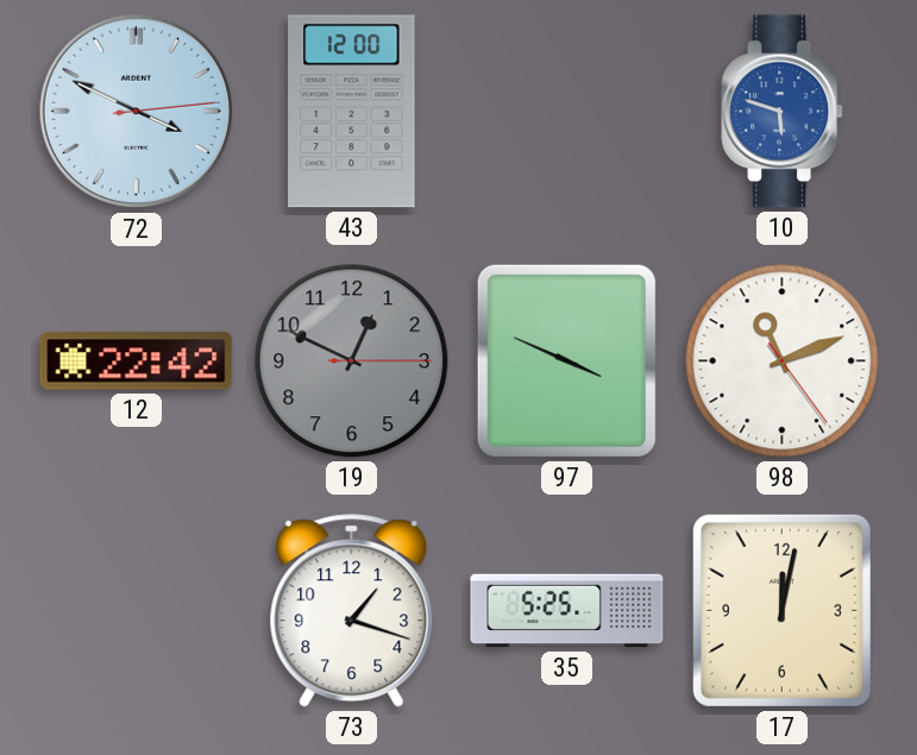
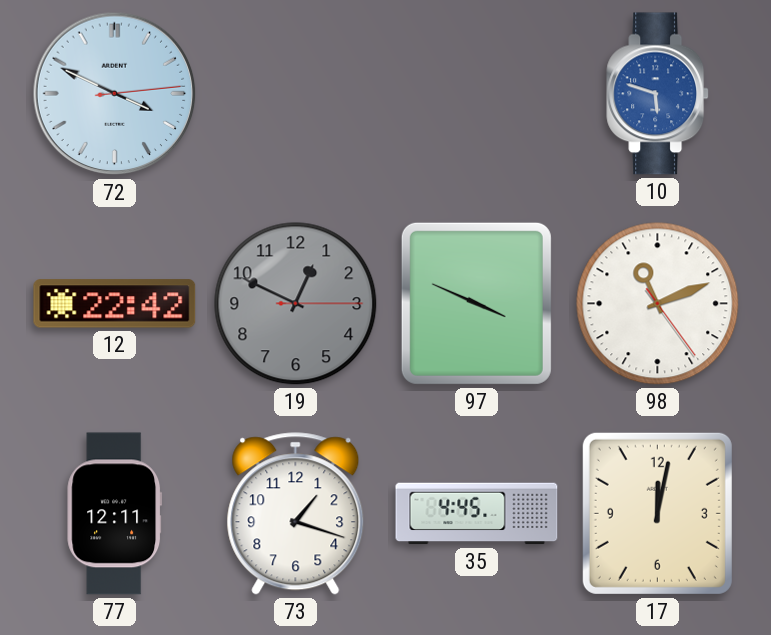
43: 12:00 -> none (352, 112)
77: none -> 12:11 (115, 514)
35: 5:25 -> 4:45 (477, 514)
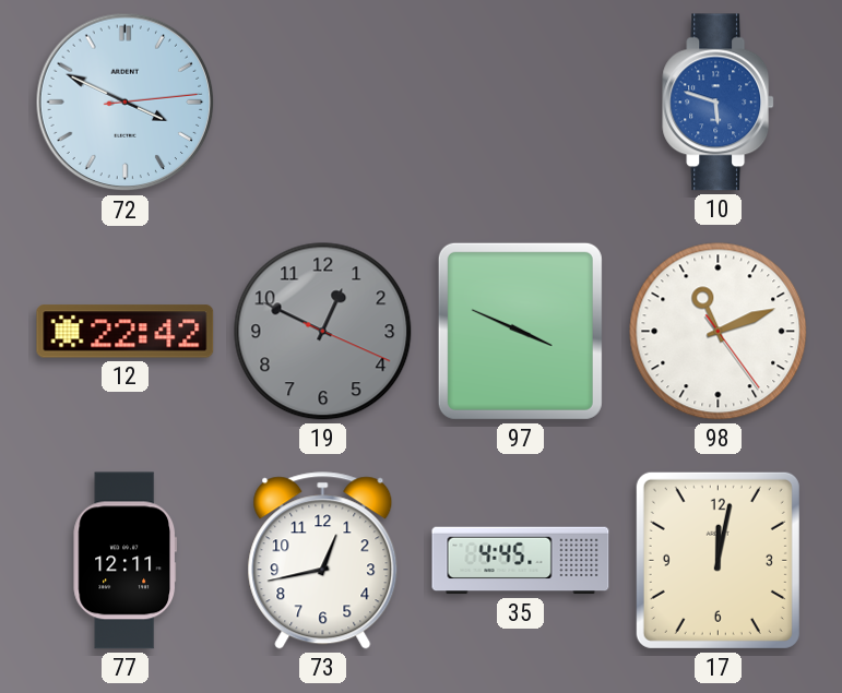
19: 12:49:15 -> 12:49:19 (323, 332)
73: 1:18 -> 12:43 (323, 561)
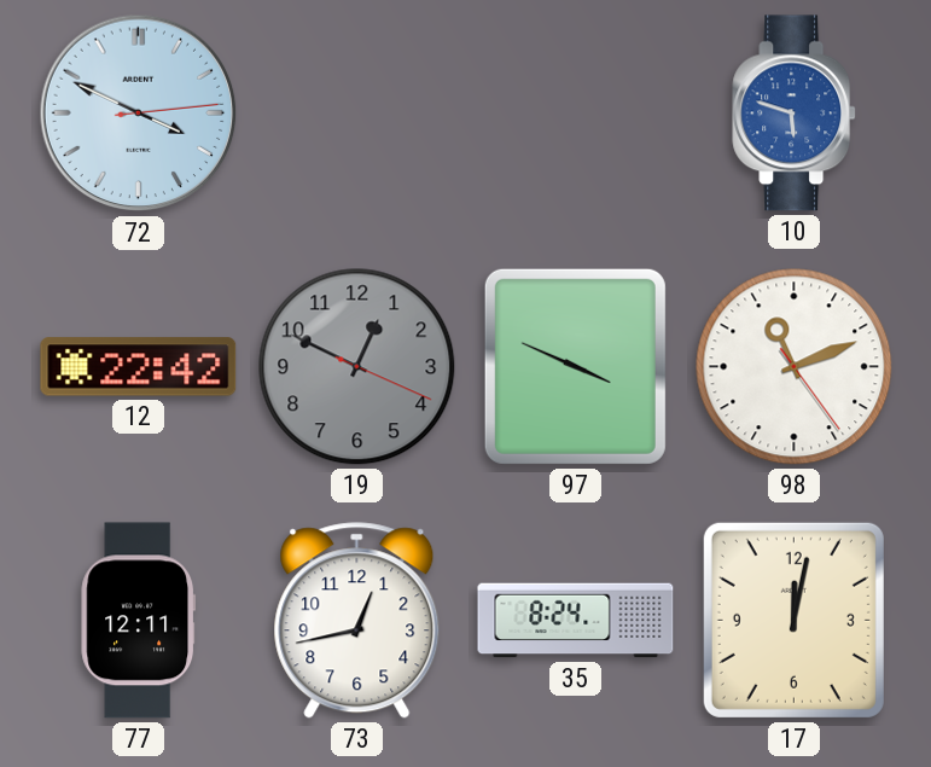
35: 4:45 -> 8:24 (576, 621)
